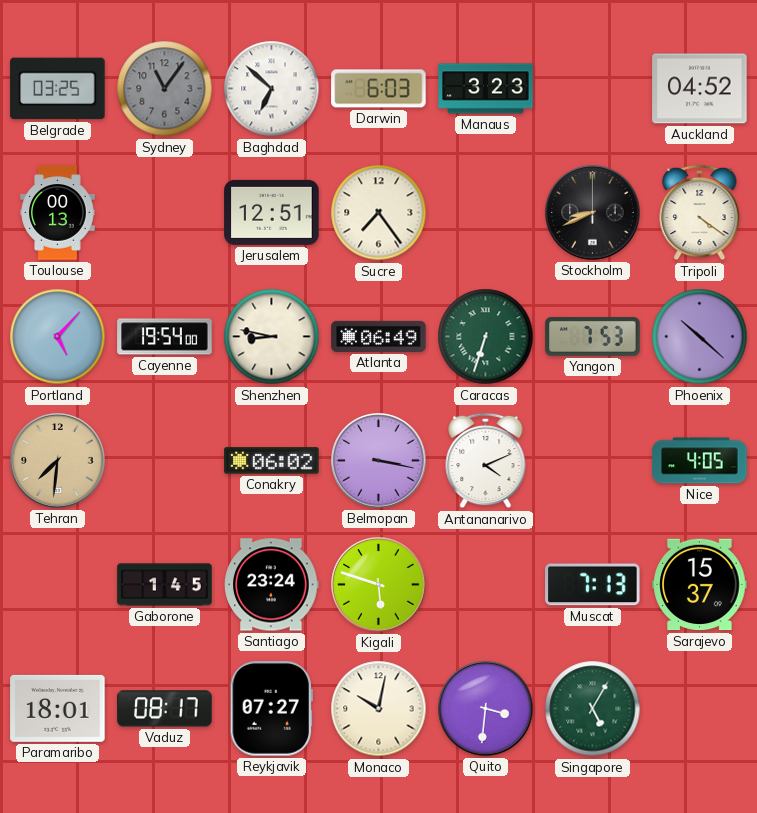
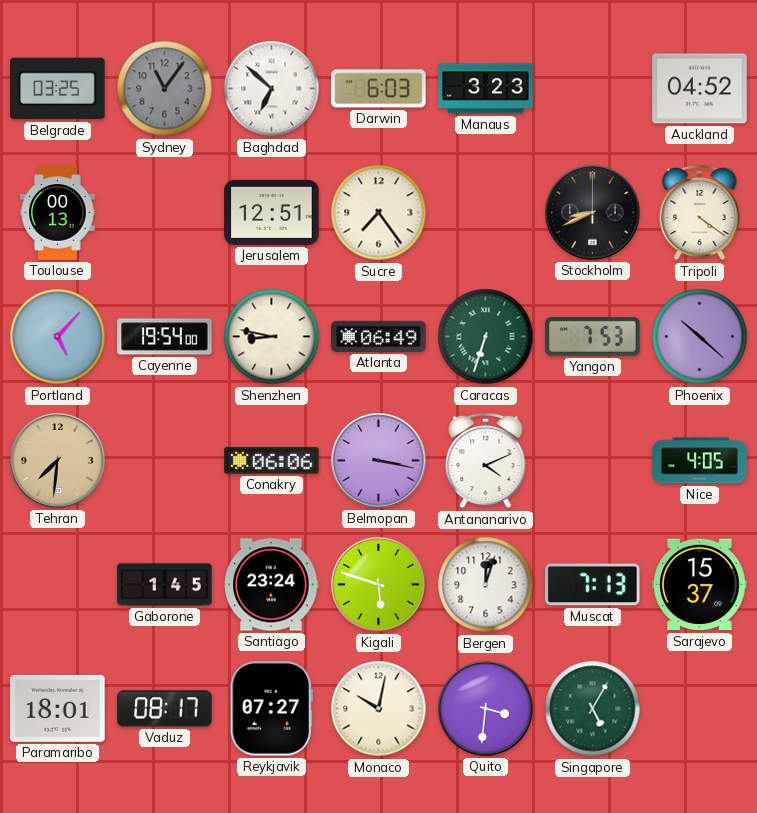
Conakry: 06:02 -> 06:06 (272, 461)
Bergen: none -> 12:03 (486, 585)
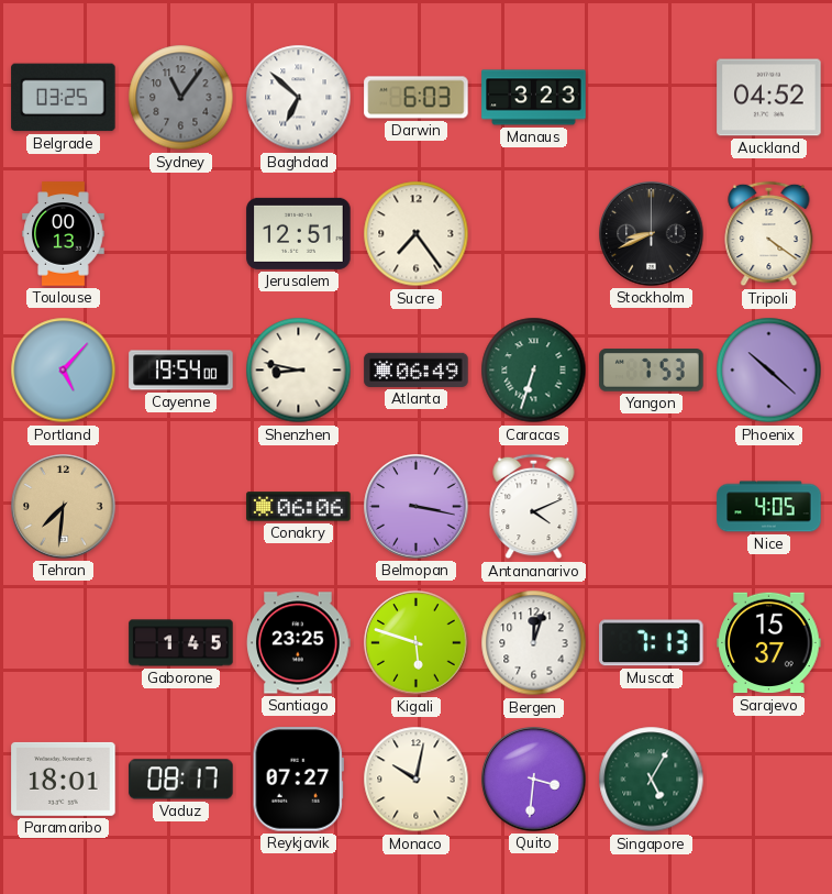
Santiago: 23:24 -> 23:25 (299, 643)
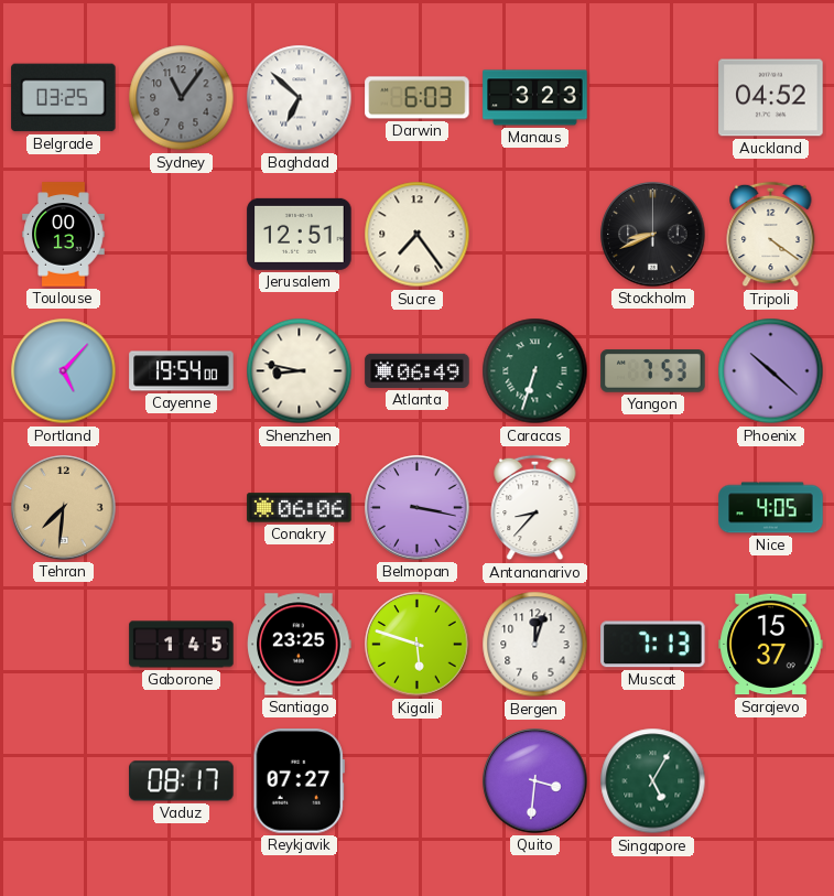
Antananarivo: 4:11 -> 8:37 (535, 508)
Paramaribo: 18:01 -> none (64, 779)
Monaco: 10:02 -> none (417, 780)
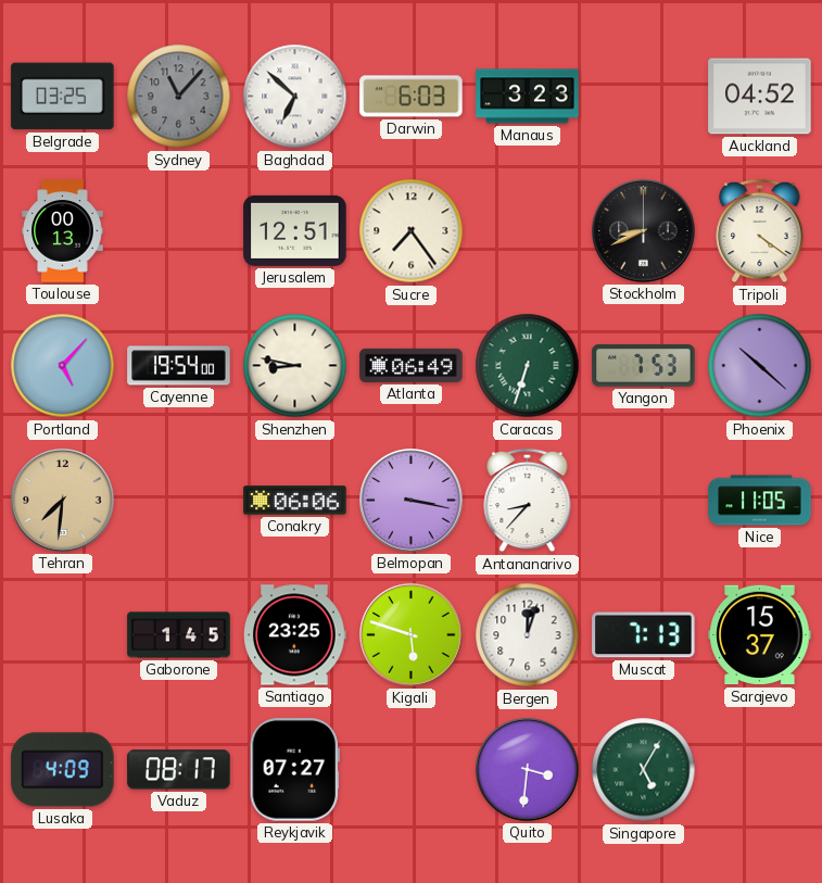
Sydney: 11:06 -> 11:07 (179, 97)
Nice: 4:05 -> 11:05 (760, 501)
Lusaka: none -> 4:09 (63, 770)
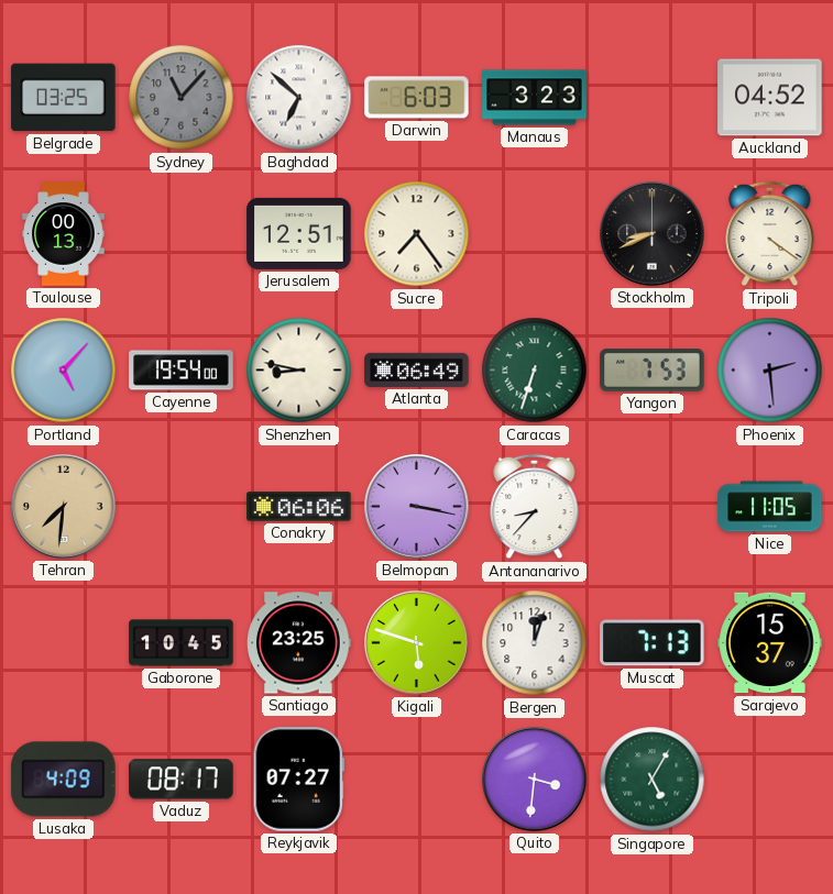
Phoenix: 10:22 -> 2:29 (770, 371)
Gaborone: 1:45 -> 10:45 (182, 643)
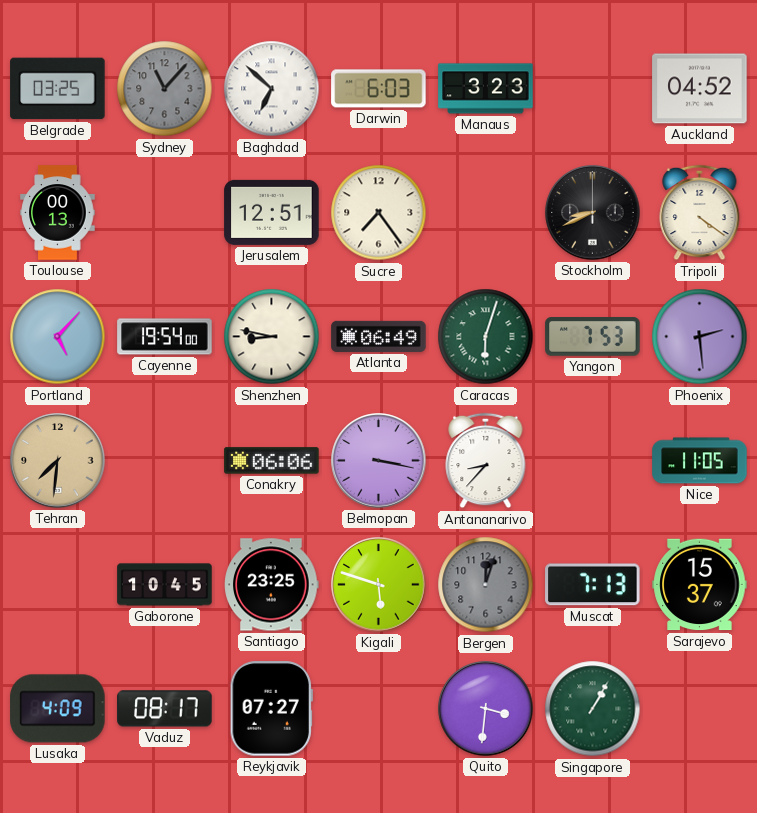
Caracas: 6:33 -> 6:03 (486, 337)
Bergen dial: white -> grey (486, 585)
Singapore: 5:05 -> 1:05 (593, 709)
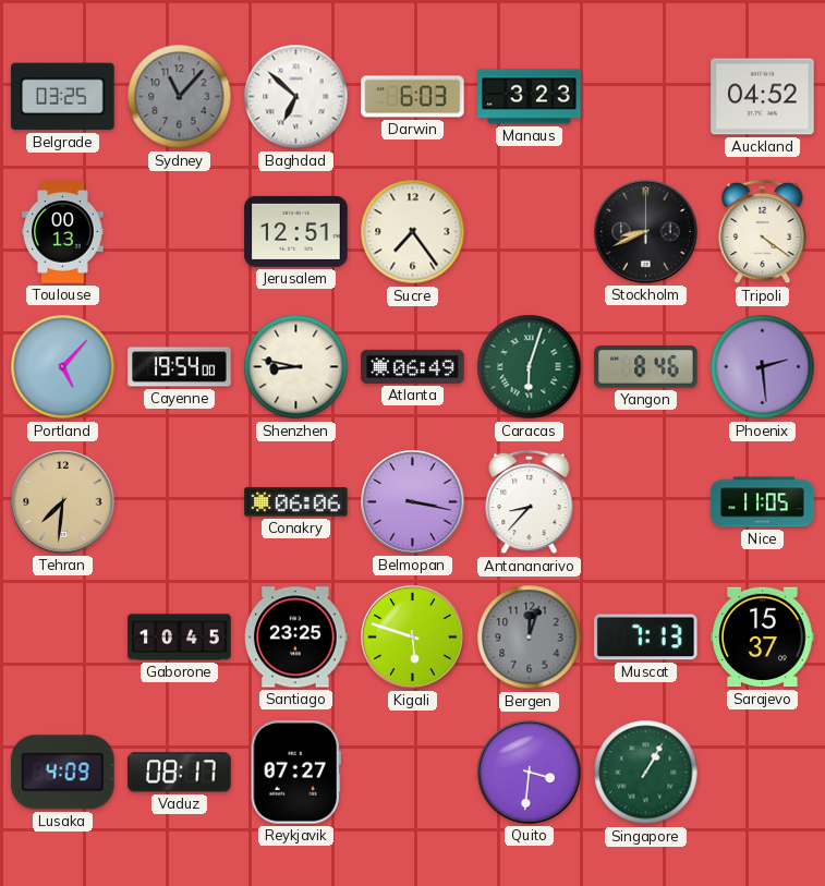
Yangon: 7:53 -> 8:46 (646, 367)
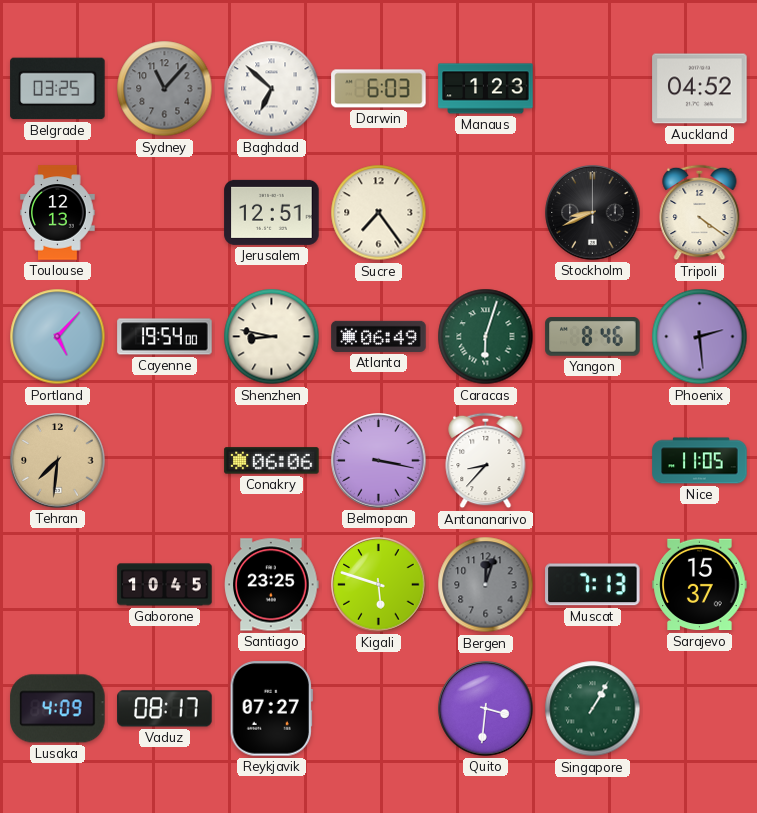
Manaus: 3:23 -> 1:23 (486, 89)
Toulouse: 00:13 -> 12:13 (58, 213)
